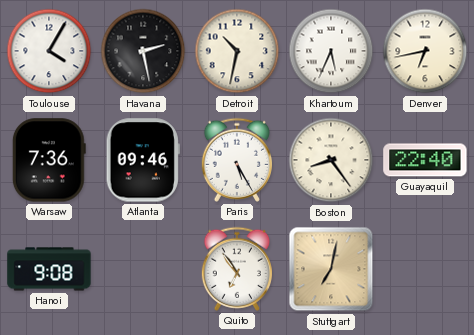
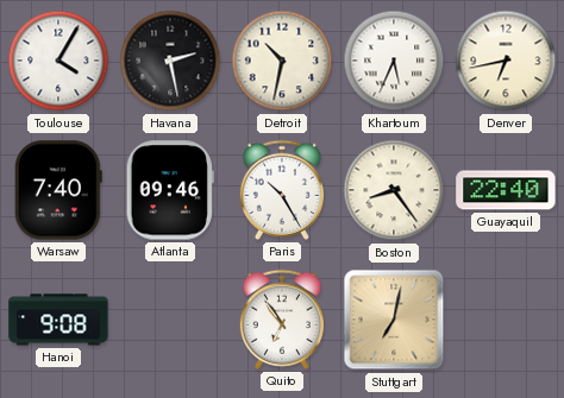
Warsaw: 7:36 -> 7:40 (58, 190)
Paris: 5:25 -> 10:25 (282, 190)
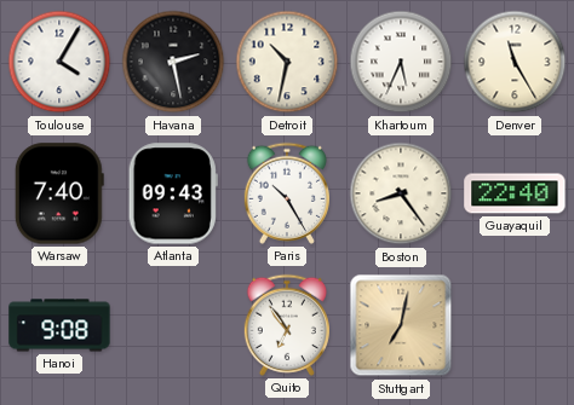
Denver: 6:43 -> 11:25 (515, 62)
Atlanta: 09:46 -> 09:43 (173, 193)
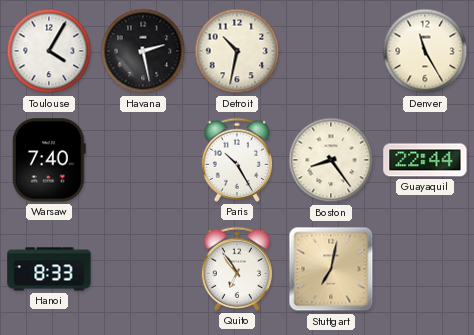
Khartoum: 5:34 -> none (401, 62)
Atlanta: 09:43 -> none (173, 193)
Guayaquil: 22:40 -> 22:44 (425, 160)
Hanoi: 9:08 -> 8:33 (49, 269)
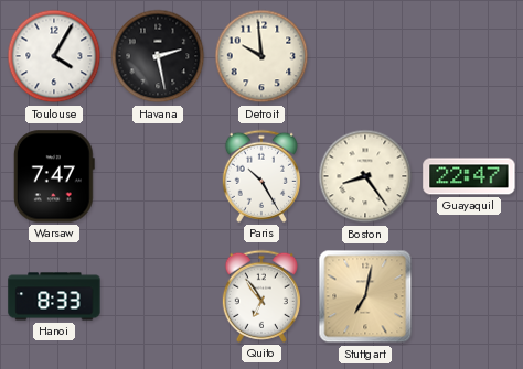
Detroit: 10:32 -> 9:59 (261, 56)
Denver: 11:25 -> none (425, 51)
Warsaw: 7:40 -> 7:47 (54, 176)
Guayaquil: 22:44 -> 22:47 (469, 176)
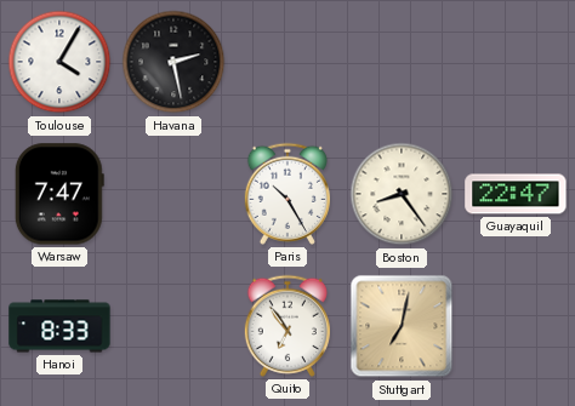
Detroit: 9:59 -> none (261, 56)
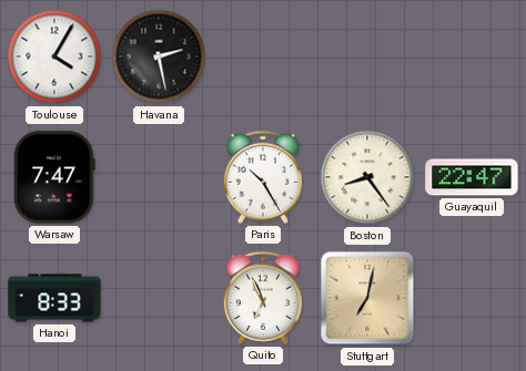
Quito: 6:54 -> 6:56 (263, 298)
